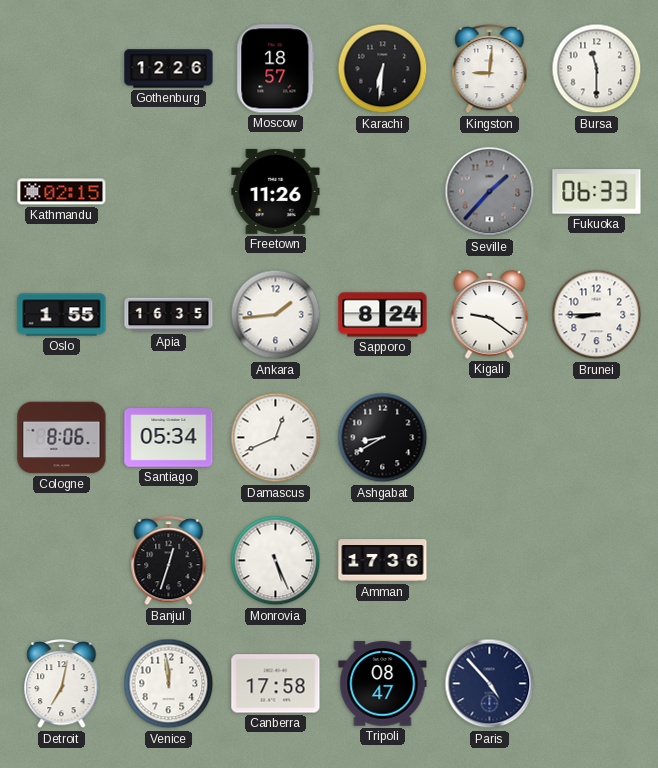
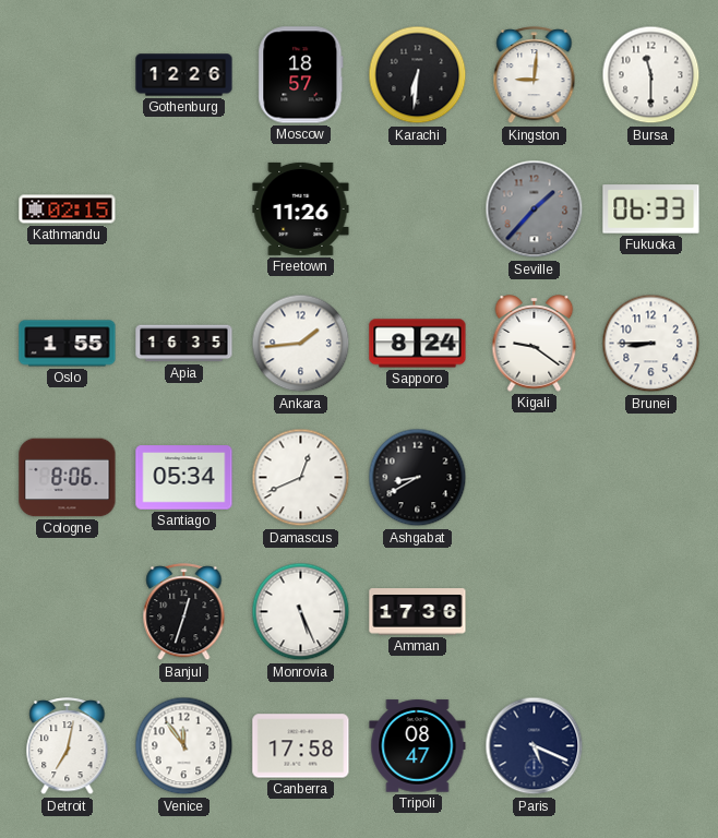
Venice: 11:59 -> 11:54 (184, 746)
Paris: 4:53 -> 5:19 (535, 746)
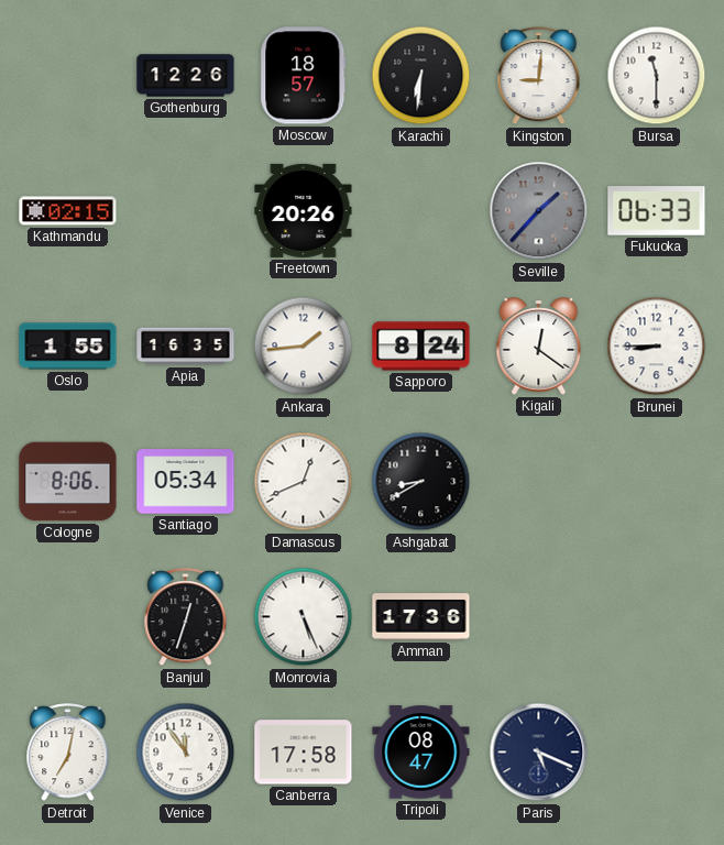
Freetown: 11:26 -> 20:26 (304, 210)
Kigali: 9:21 -> 12:21 (539, 347)
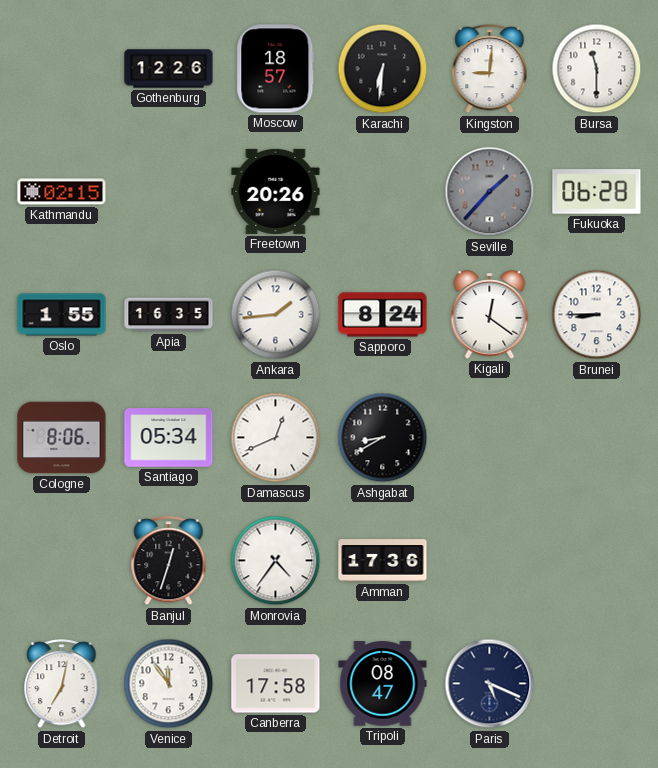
Fukuoka: 06:33 -> 06:28 (597, 192)
Monrovia: 5:26 -> 4:36 (276, 561)
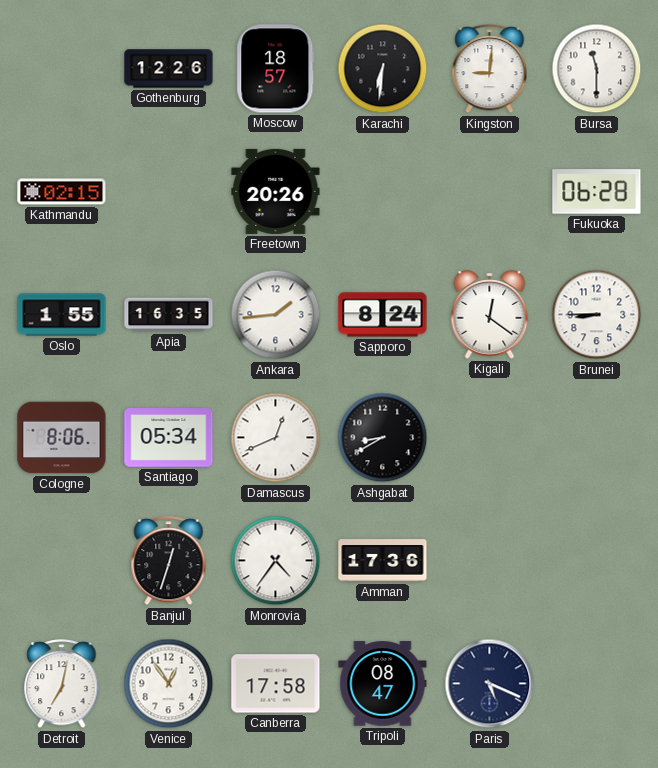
Seville: 1:37 -> none (490, 192)
Venice: 11:54 -> 12:54 (169, 684)
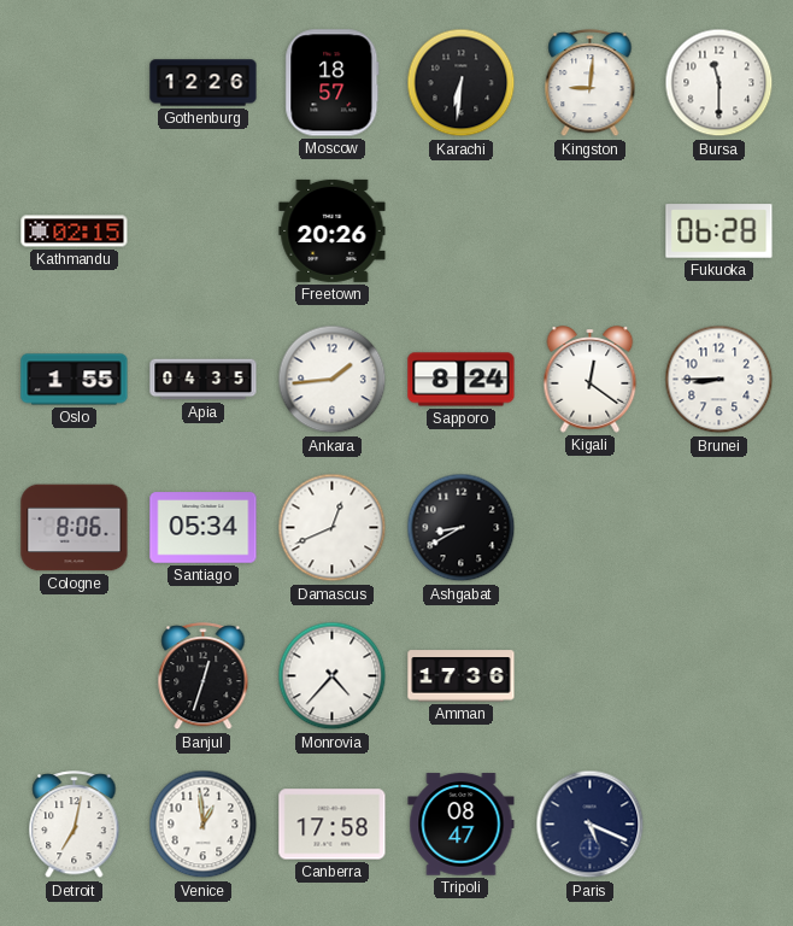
Apia: 16:35 -> 04:35 (204, 380)
Monrovia: 4:36 -> 4:37 (333, 676)
Venice: 12:54 -> 12:59 (204, 825)
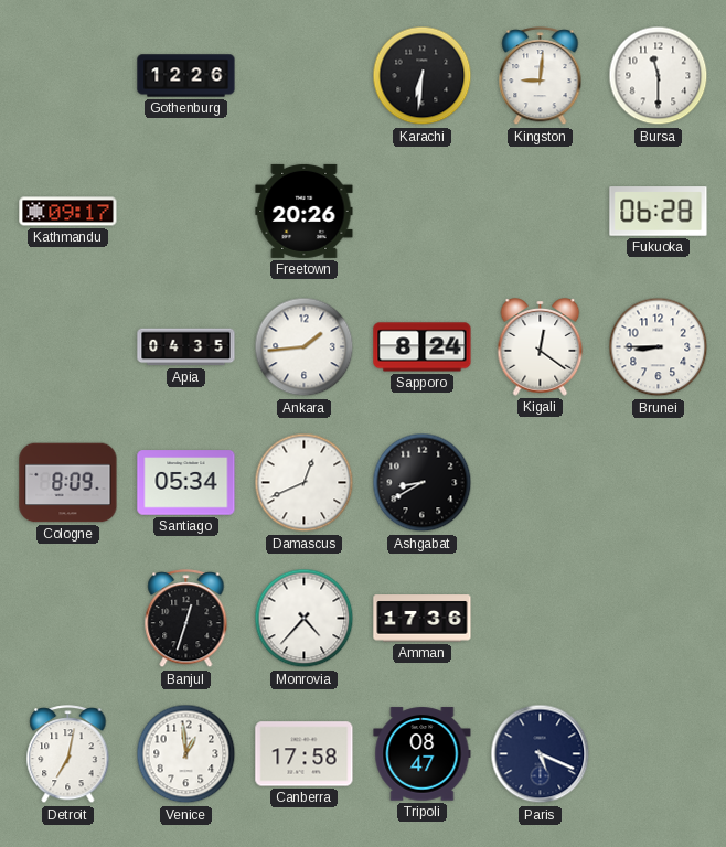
Moscow: 18:57 -> none (333, 83)
Kathmandu: 02:15 -> 09:17 (68, 212)
Oslo: 1:55 -> none (75, 380)
Cologne: 8:06 -> 8:09 (68, 483)
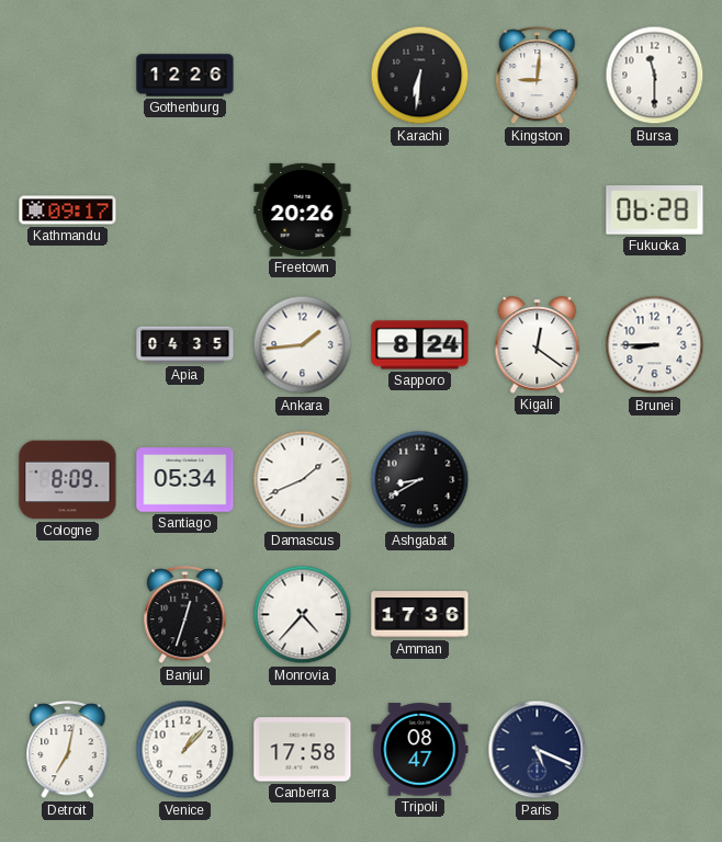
Damascus: 12:41 -> 1:41 (303, 480)
Venice: 12:59 -> 1:07 (185, 750)
